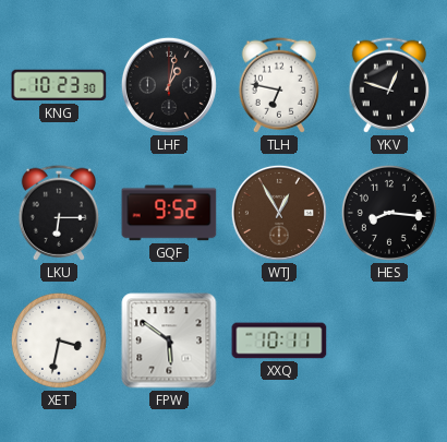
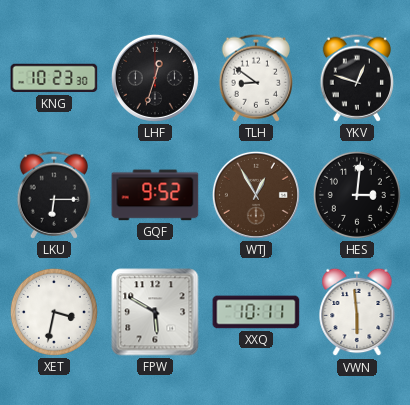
LHF: 1:02 -> 12:33 (155, 78)
TLH: 6:47 -> 8:51 (255, 78)
HES: 8:16 -> 3:01 (357, 195)
FPW: 5:51 -> 5:50 (155, 312)
VWN: none -> 5:59 (357, 312)
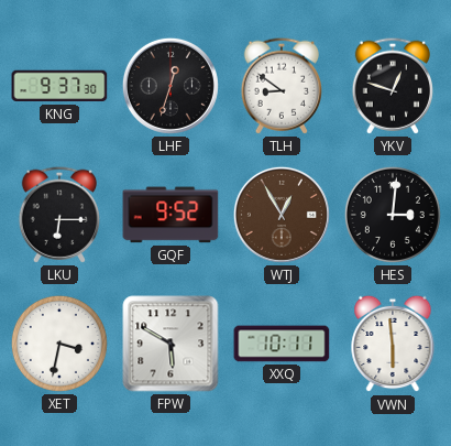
KNG: 10:23 -> 9:37 (59, 86)
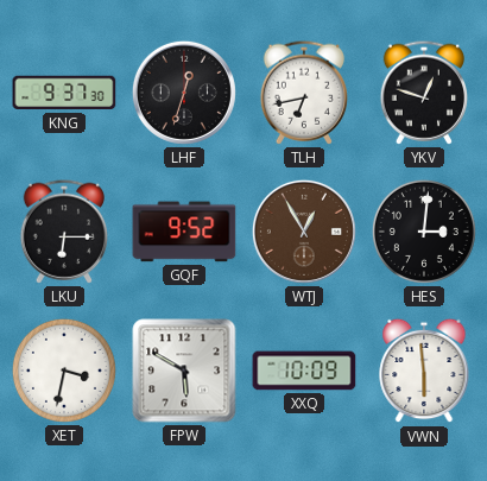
TLH: 8:51 -> 6:43 (303, 93)
XXQ: 10:11 -> 10:09 (304, 371)
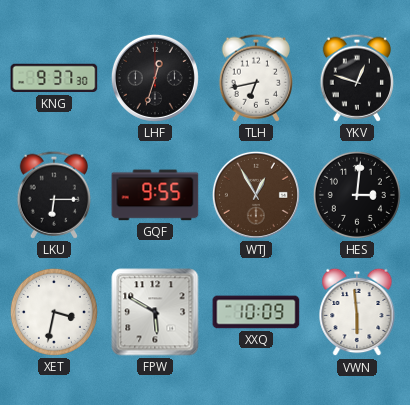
GQF: 9:52 -> 9:55 (155, 195)
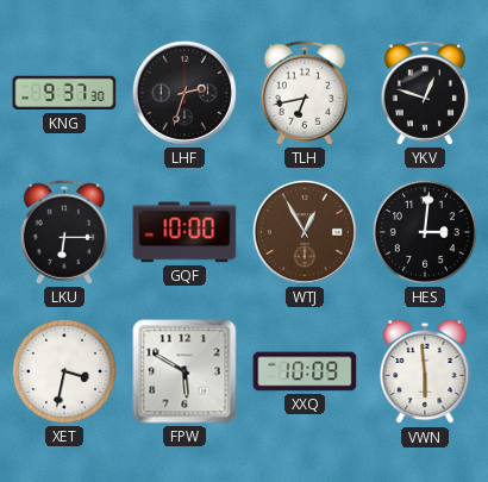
LHF: 12:33 -> 2:33 (184, 93)
GQF: 9:55 -> 10:00 (184, 232)
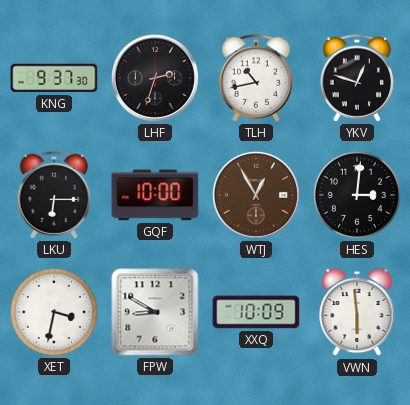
TLH: 6:43 -> 10:43 (255, 78)
FPW: 5:50 -> 8:50 (155, 312)
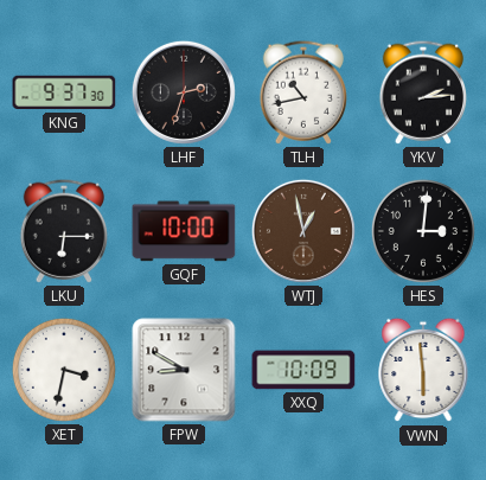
YKV: 12:48 -> 2:14 (422, 92)
WTJ: 12:55 -> 12:58 (303, 231)
